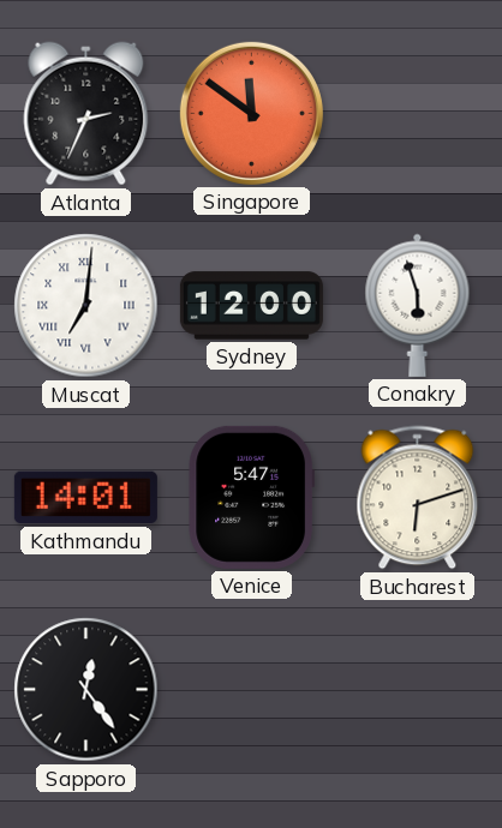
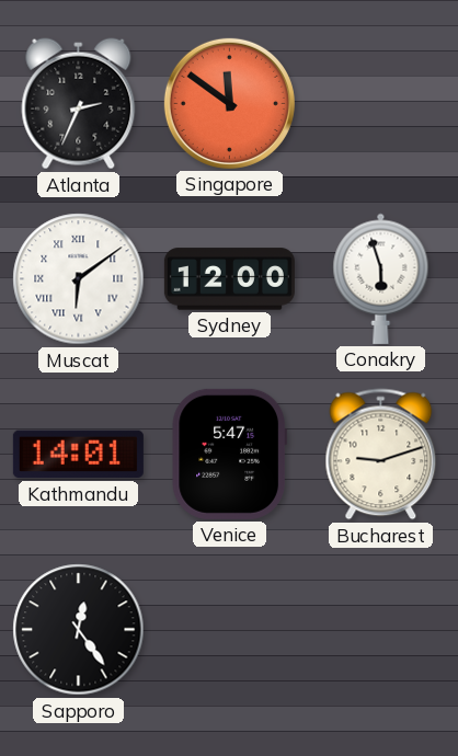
Muscat: 7:01 -> 6:09 (79, 279)
Bucharest: 6:12 -> 9:12 (381, 455)
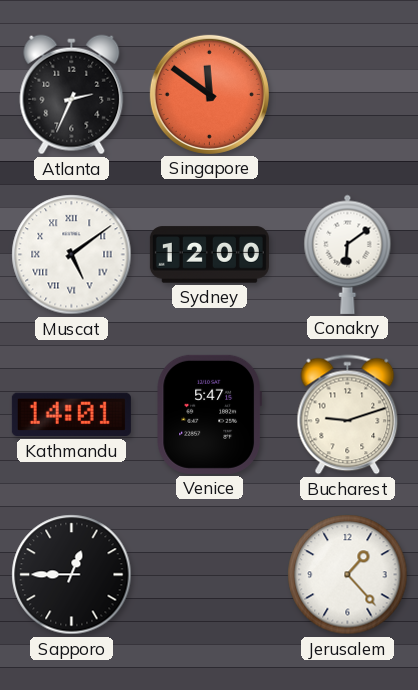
Muscat: 6:09 -> 5:09 (72, 255)
Conakry: 5:57 -> 6:09 (348, 254)
Sapporo: 12:24 -> 12:45 (72, 575)
Jerusalem: none -> 1:23 (348, 575)
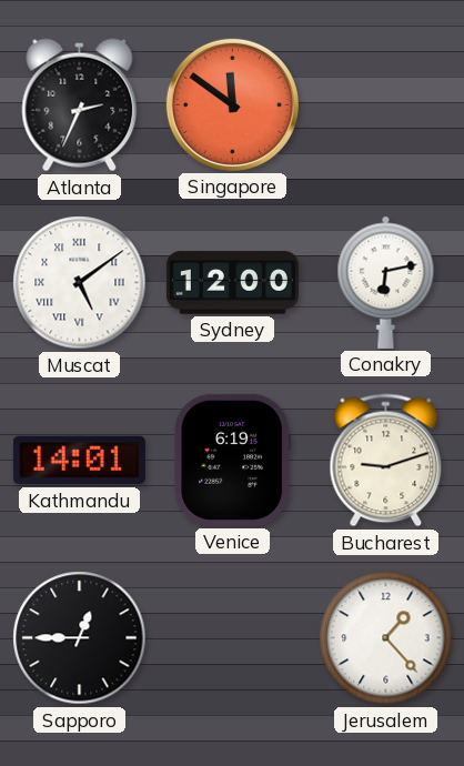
Conakry: 6:09 -> 6:13 (386, 282)
Venice: 5:47 -> 6:19 (232, 460)
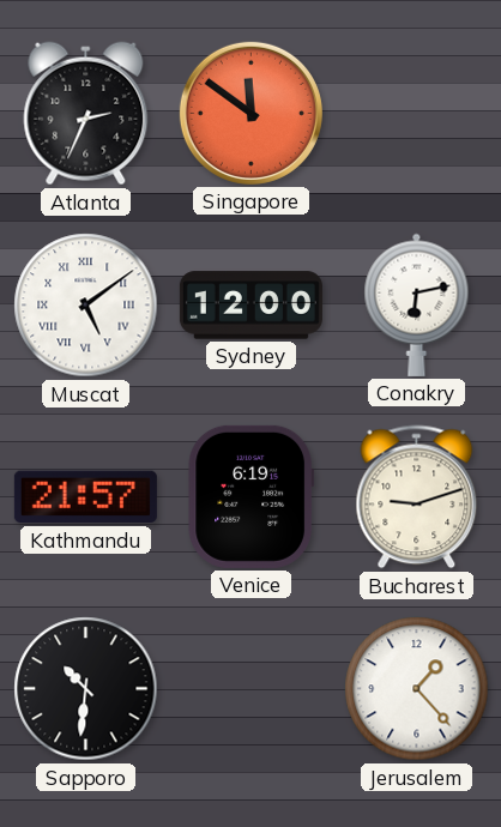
Kathmandu: 14:01 -> 21:57 (85, 497)
Sapporo: 12:45 -> 10:31 (86, 689)
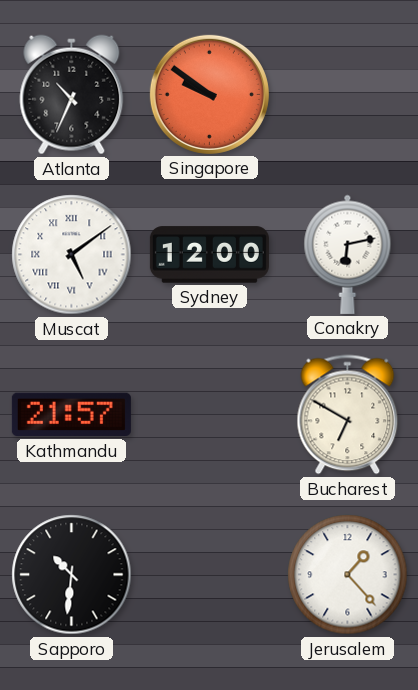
Atlanta: 2:34 -> 10:34 (72, 95)
Singapore: 11:51 -> 9:51 (209, 94)
Venice: 6:19 -> none (251, 496)
Bucharest: 9:12 -> 6:50 (348, 415)
